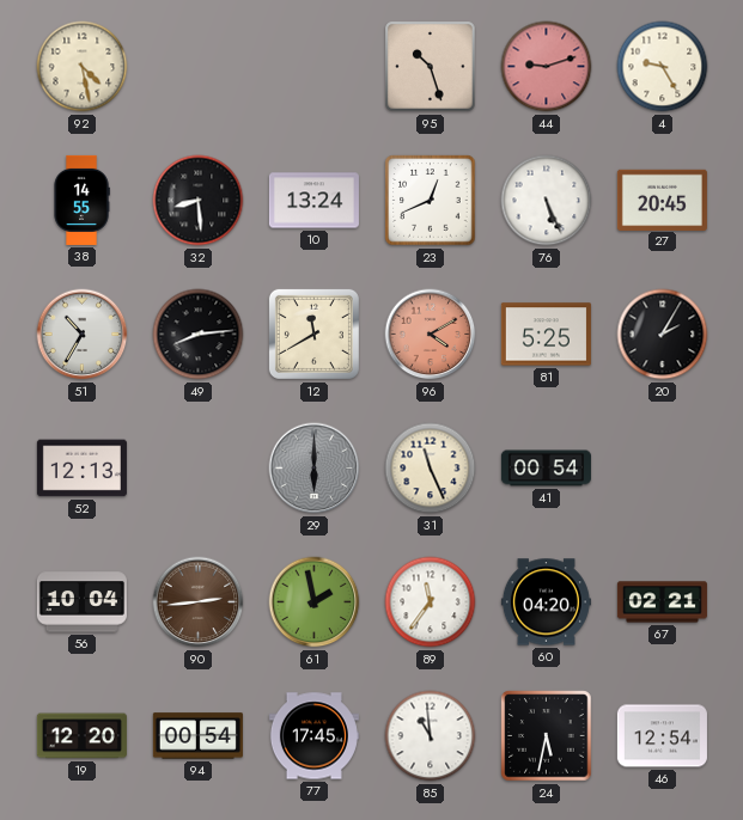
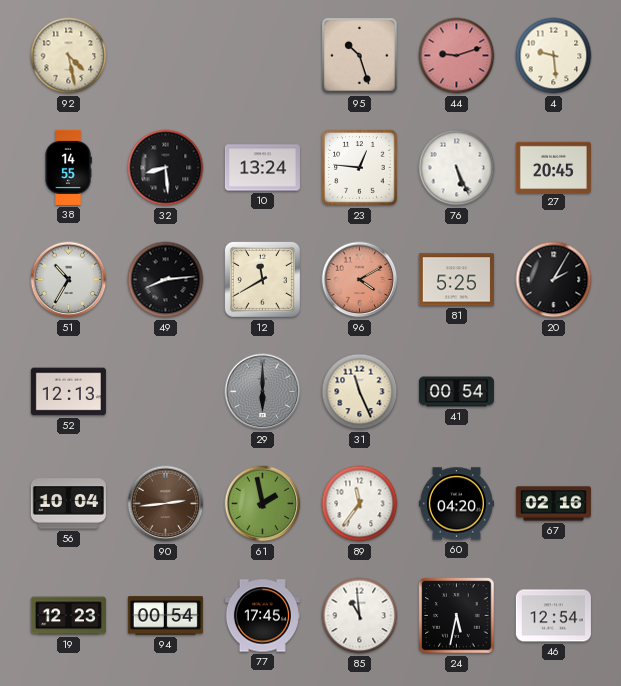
4: 9:25 -> 9:29 (554, 56)
23: 12:41 -> 12:46 (360, 168)
67: 02:21 -> 02:16 (553, 504)
19: 12:20 -> 12:23 (68, 616)
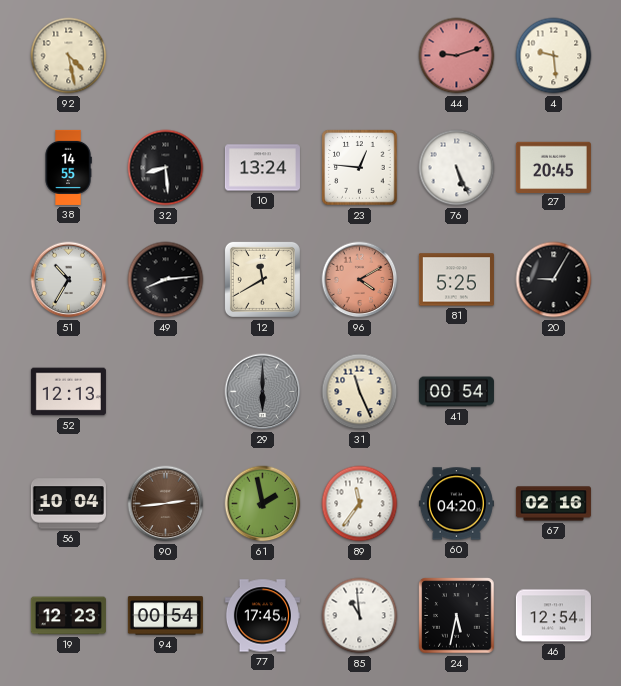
95: 10:27 -> none (360, 56)
20: 2:05 -> 9:05 (554, 280)
